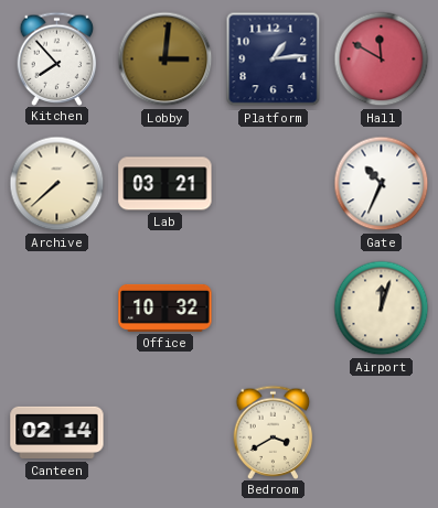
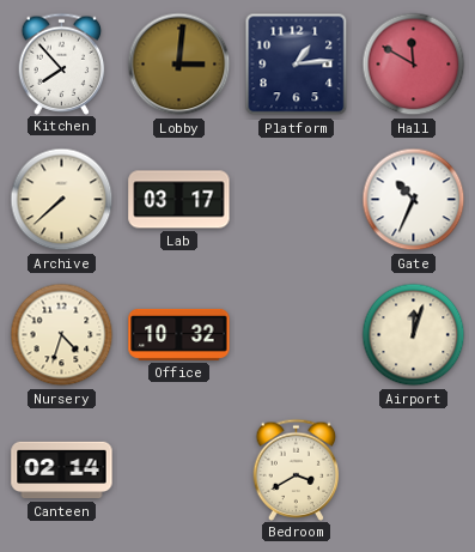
Lab: 03:21 -> 03:17 (179, 200)
Nursery: none -> 4:33 (62, 335)
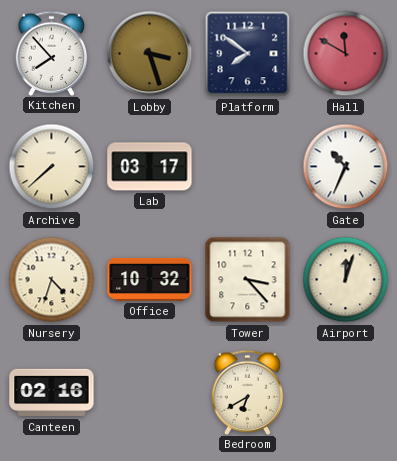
Lobby: 3:01 -> 3:27 (150, 54)
Platform: 1:14 -> 7:51 (248, 54)
Tower: none -> 3:23 (248, 280)
Canteen: 02:14 -> 02:16 (52, 393)
Bedroom: 3:40 -> 6:40 (248, 392)
